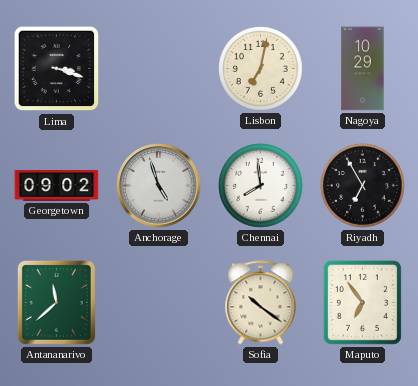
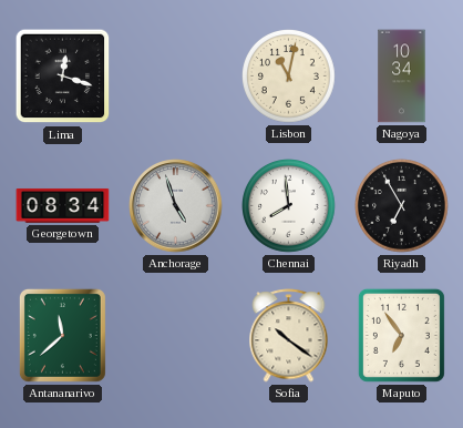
Lima: 3:18 -> 12:18 (63, 77)
Lisbon: 7:02 -> 11:02 (289, 77)
Nagoya: 10:29 -> 10:34 (402, 77)
Georgetown: 09:02 -> 08:34 (63, 206)
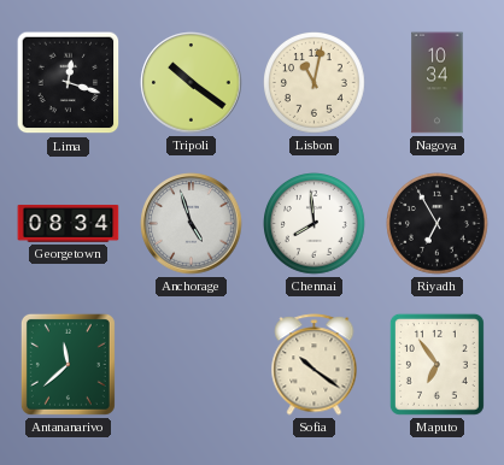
Tripoli: none -> 10:21 (192, 83)
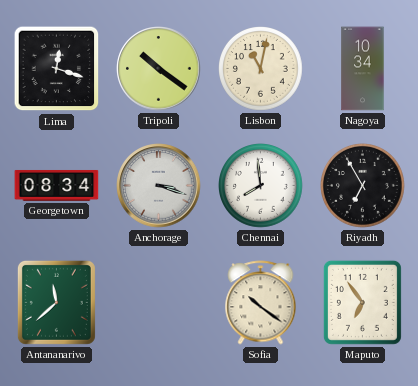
Anchorage: 4:57 -> 3:18 (159, 186)
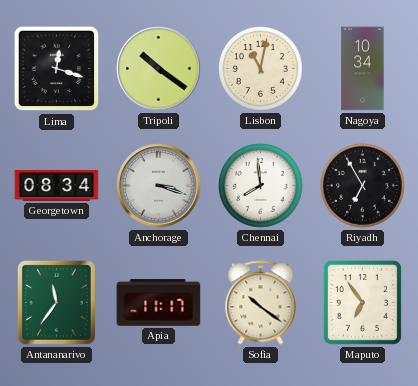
Antananarivo: 11:38 -> 11:36 (56, 302)
Apia: none -> 11:17 (159, 303)
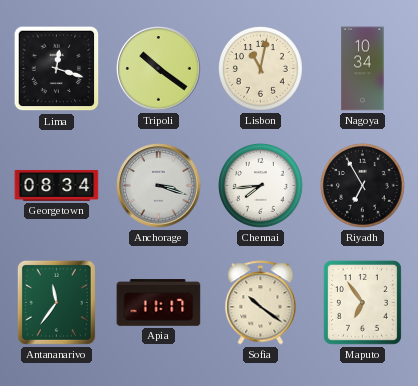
Chennai: 7:59 -> 7:44 (261, 186)
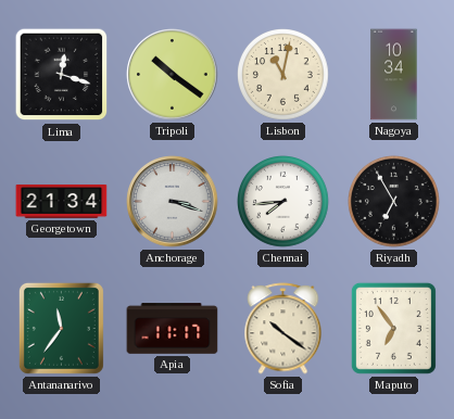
Georgetown: 08:34 -> 21:34 (62, 202)
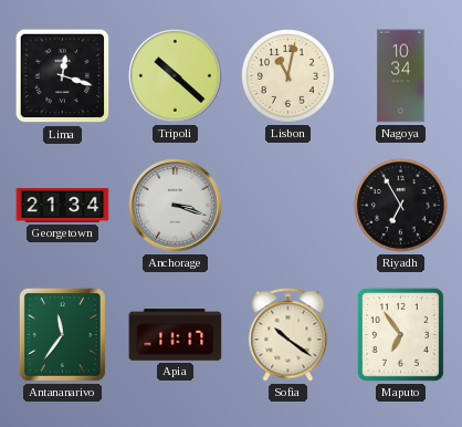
Tripoli: 10:21 -> 10:22 (176, 76)
Chennai: 7:44 -> none (283, 202)
